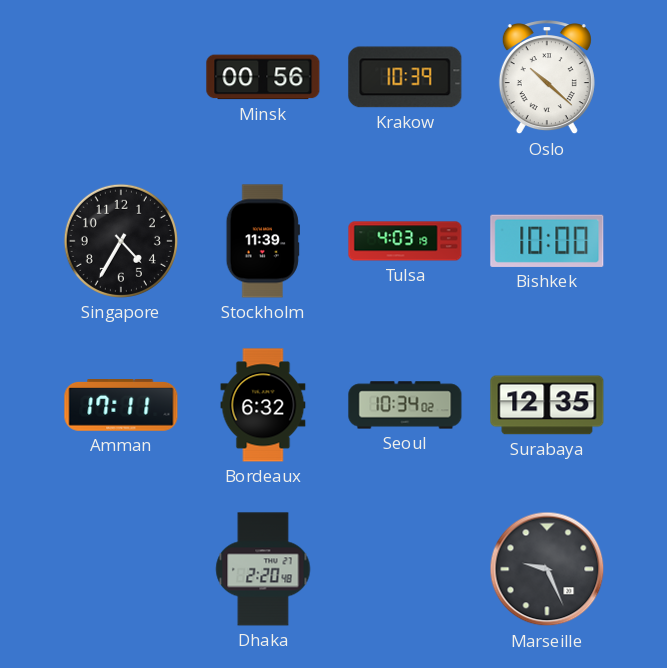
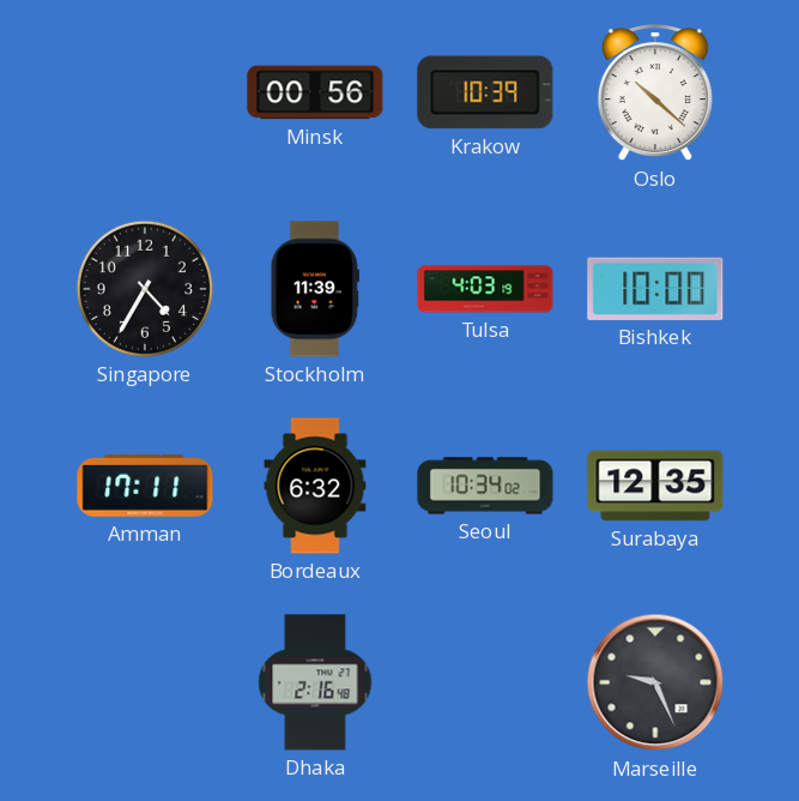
Dhaka: 2:20 -> 2:16 (315, 682)
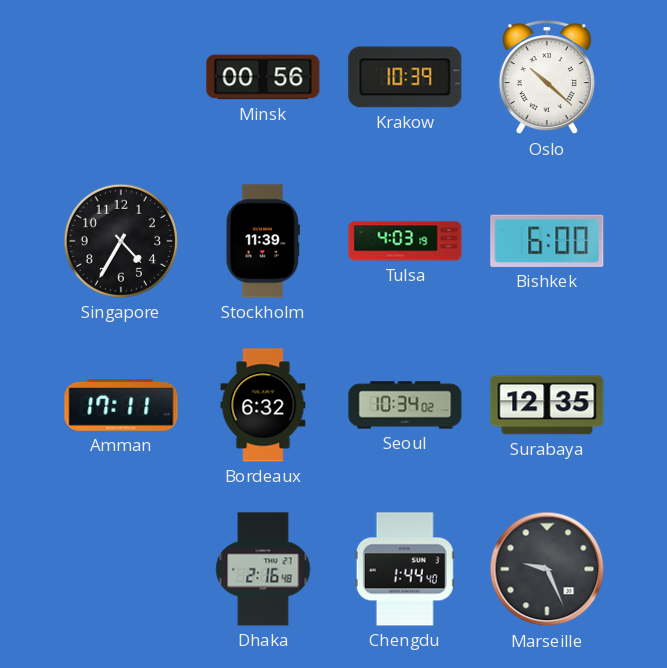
Bishkek: 10:00 -> 6:00 (547, 241)
Chengdu: none -> 1:44 (405, 569)
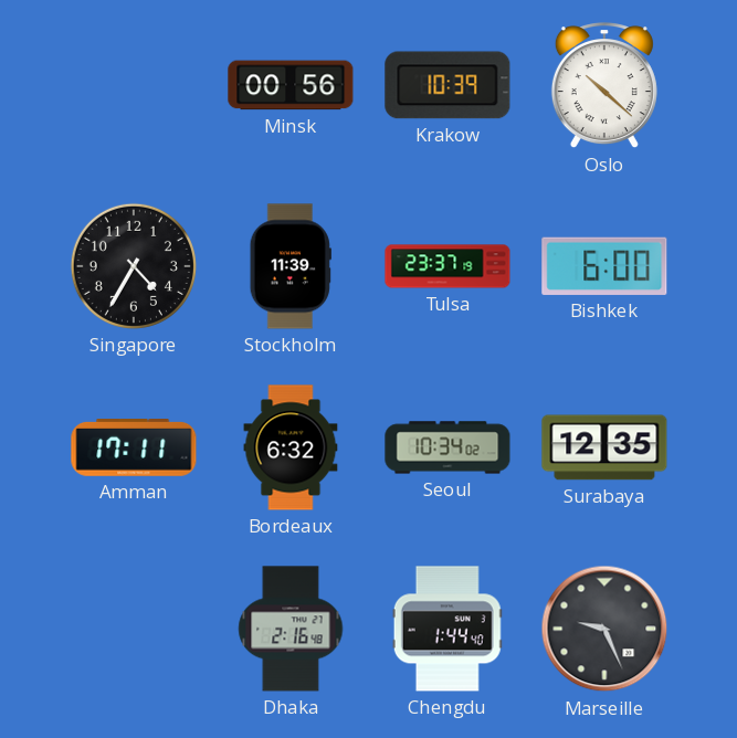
Tulsa: 4:03 -> 23:37 (448, 266)
